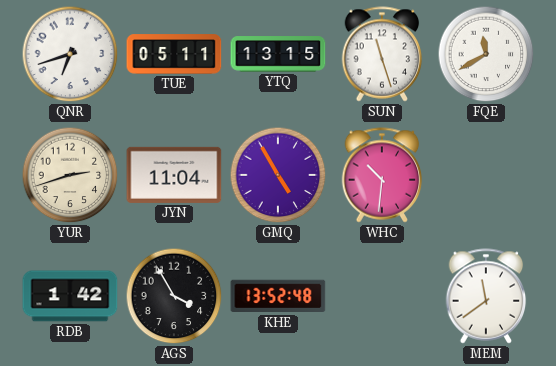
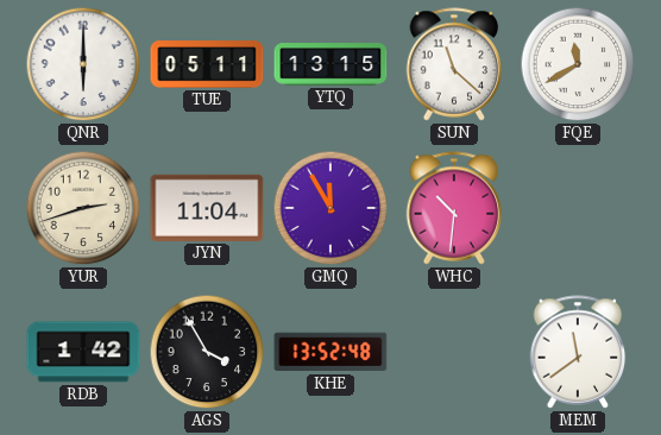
QNR: 6:42 -> 6:00 (83, 64)
SUN: 11:27 -> 11:22 (454, 64)
GMQ: 4:55 -> 11:55 (330, 208)
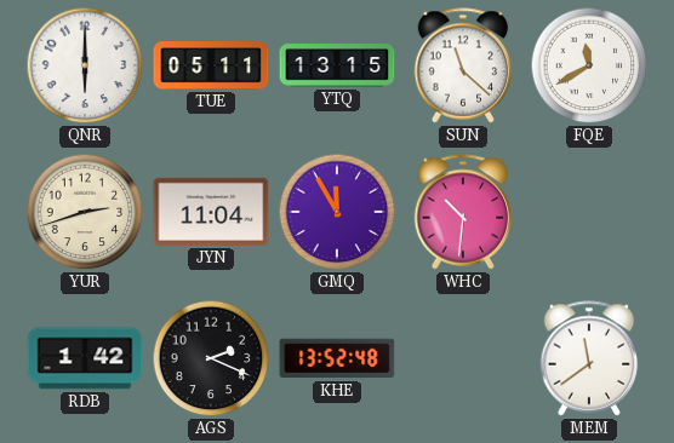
AGS: 3:55 -> 2:19 (211, 358)
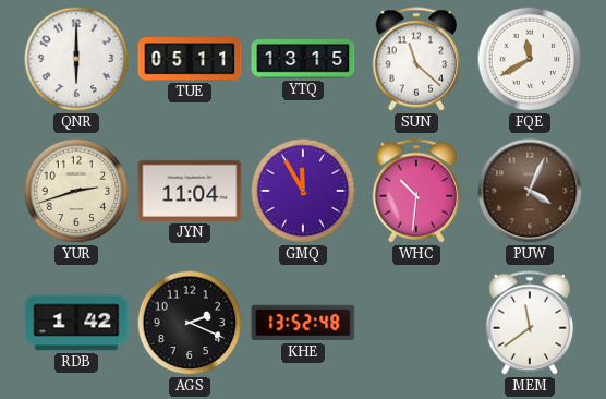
PUW: none -> 4:04 (530, 191)
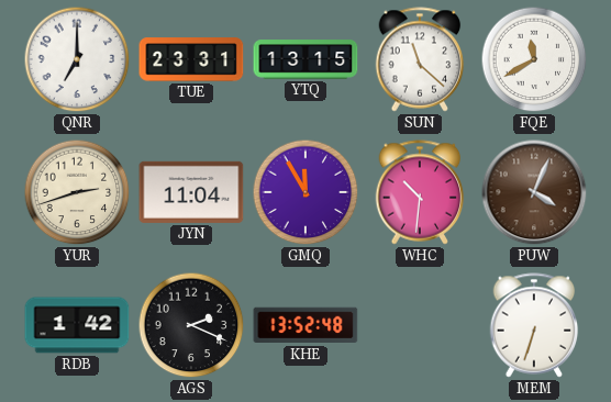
QNR: 6:00 -> 7:00 (77, 59)
TUE: 05:11 -> 23:31 (191, 59)
MEM: 11:39 -> 6:33 (534, 325)
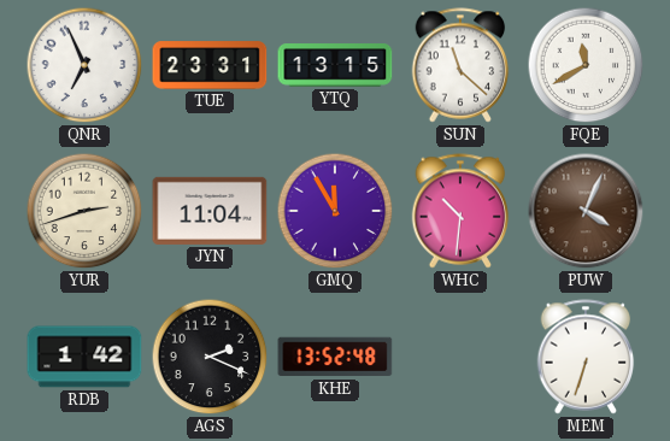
QNR: 7:00 -> 6:56 (84, 65)
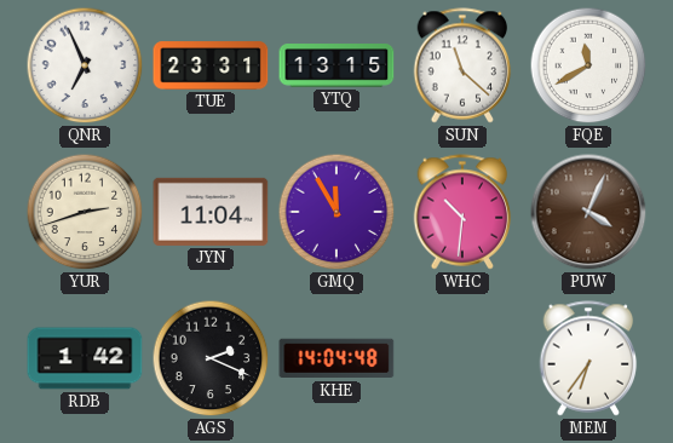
KHE: 13:52 -> 14:04 (336, 358)
MEM: 6:33 -> 6:36 (588, 358)
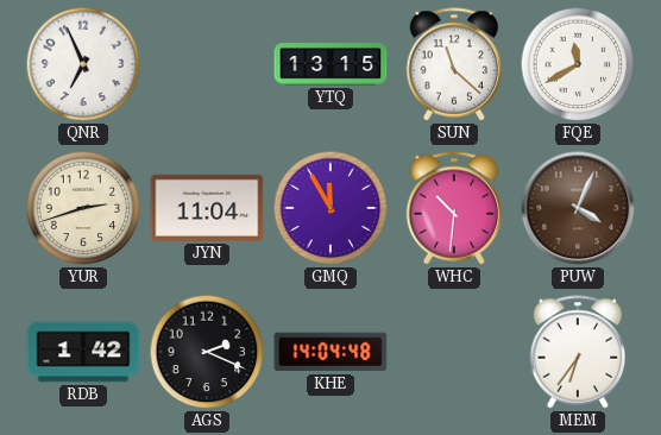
TUE: 23:31 -> none (211, 65)
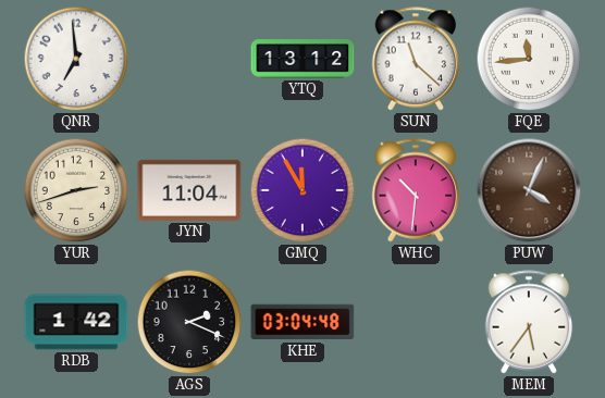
QNR: 6:56 -> 6:59 (76, 59)
YTQ: 13:15 -> 13:12 (302, 59)
FQE: 11:40 -> 11:44 (529, 59)
KHE: 14:04 -> 03:04 (302, 322)
MEM: 6:36 -> 5:36 (529, 322)
